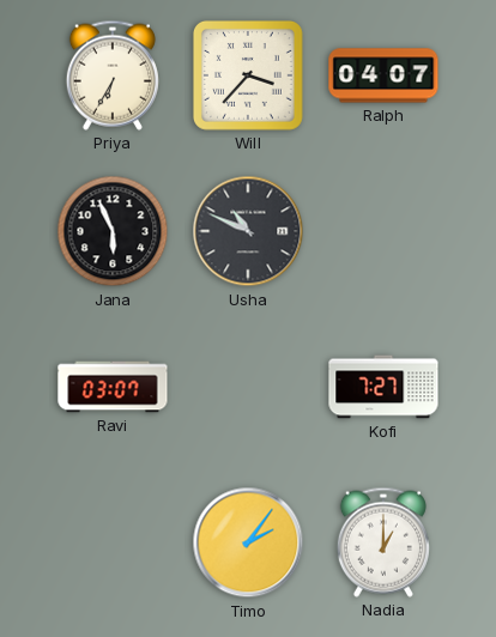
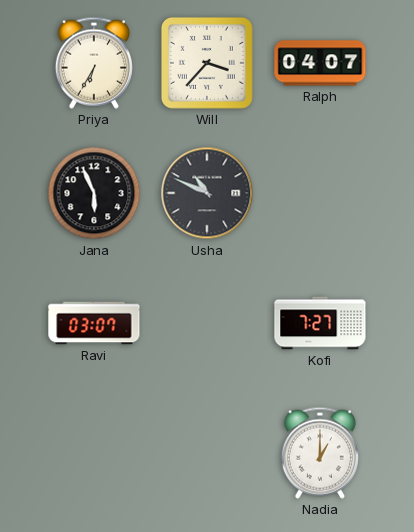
Timo: 2:06 -> none (248, 542)
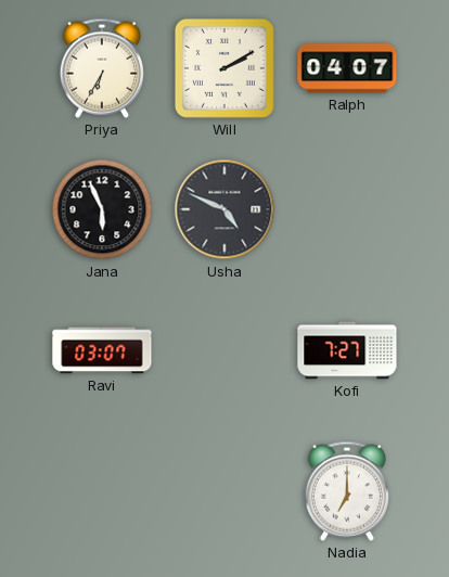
Will: 3:37 -> 2:10 (224, 68)
Usha: 10:49 -> 4:49 (224, 209)
Nadia: 1:00 -> 7:00 (347, 491)
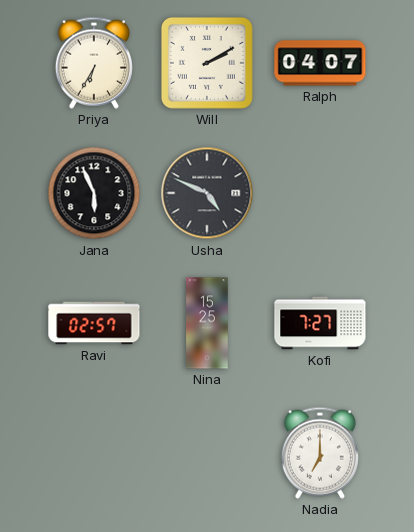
Ravi: 03:07 -> 02:57 (94, 323)
Nina: none -> 15:25 (207, 323)
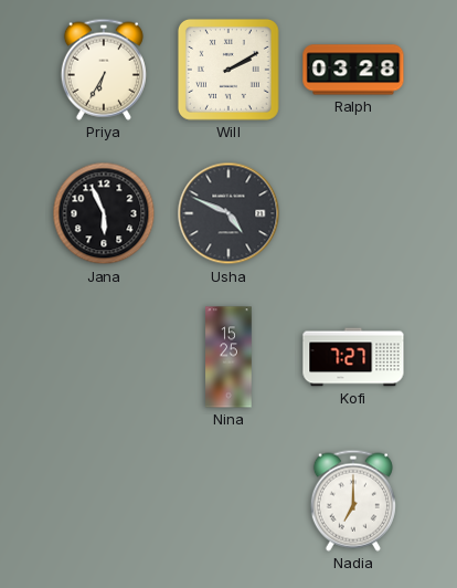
Ralph: 04:07 -> 03:28 (353, 70)
Ravi: 02:57 -> none (94, 323)
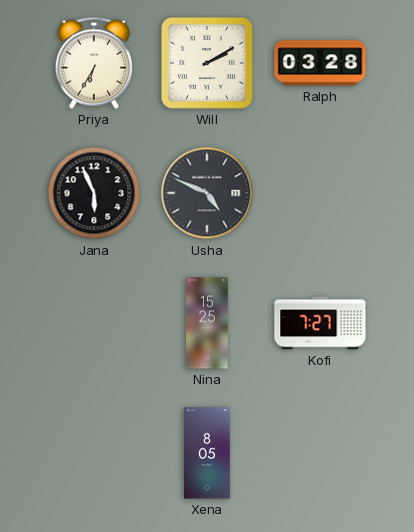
Xena: none -> 8:05 (207, 453)
Nadia: 7:00 -> none (353, 501)
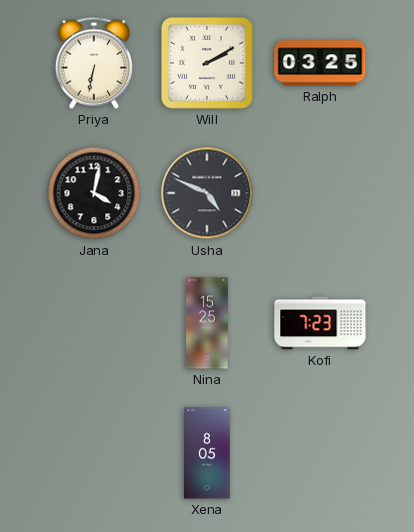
Priya: 6:35 -> 6:32 (94, 63)
Ralph: 03:28 -> 03:25 (320, 63)
Jana: 5:56 -> 4:02 (94, 193)
Kofi: 7:27 -> 7:23 (320, 323)
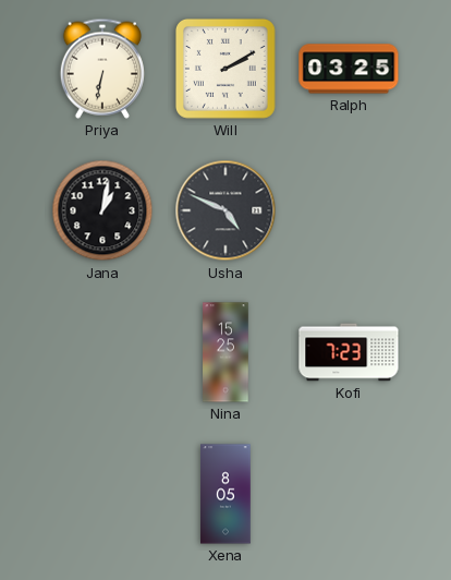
Jana: 4:02 -> 1:02 (102, 210)
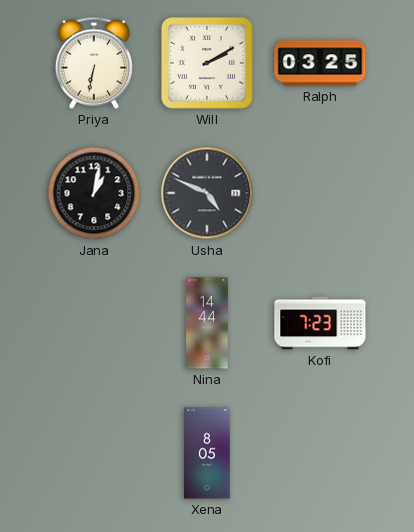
Nina: 15:25 -> 14:44 (207, 323)
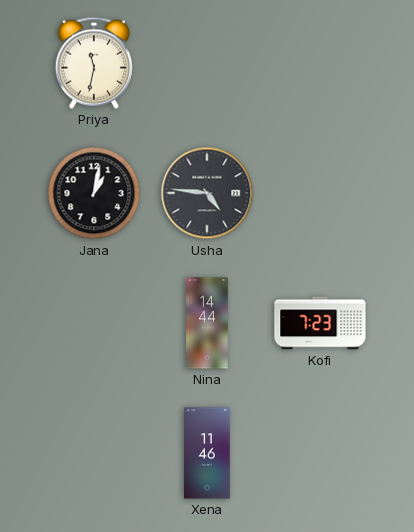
Priya: 6:32 -> 11:32 (94, 63)
Will: 2:10 -> none (207, 63)
Ralph: 03:25 -> none (320, 63)
Usha: 4:49 -> 4:46 (207, 193)
Xena: 8:05 -> 11:46 (207, 453)
